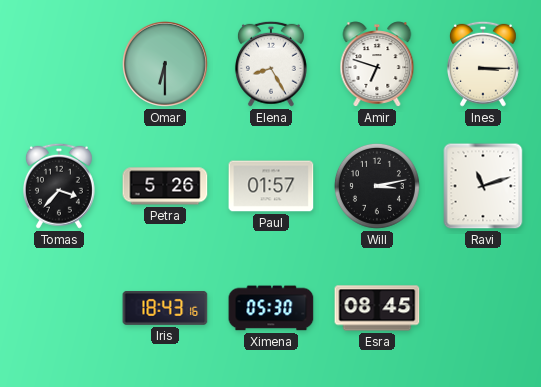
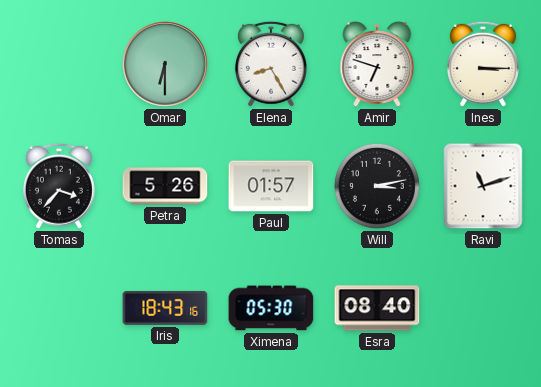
Esra: 08:45 -> 08:40 (377, 308)
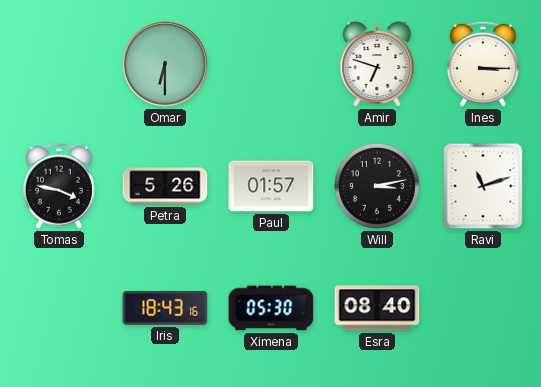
Elena: 8:25 -> none (271, 64)
Tomas: 3:37 -> 3:47 (59, 186)
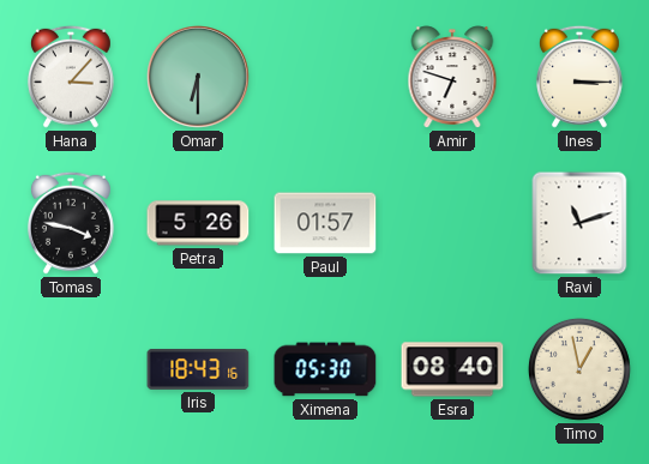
Hana: none -> 3:07 (71, 77)
Will: 3:13 -> none (377, 186)
Timo: none -> 12:58 (579, 369)
